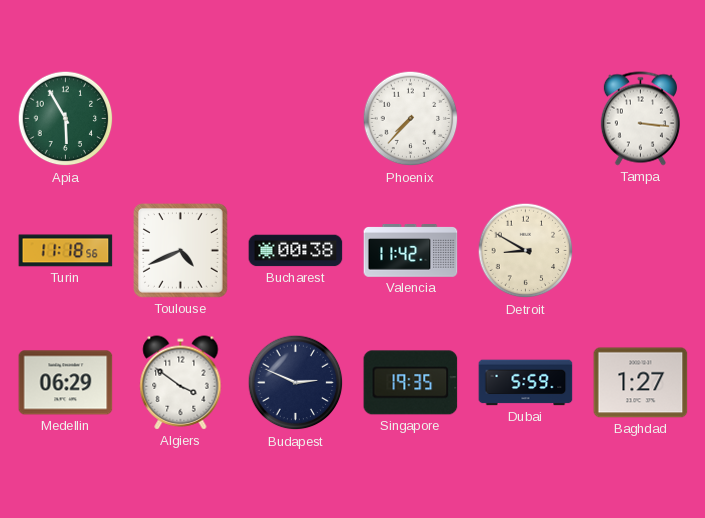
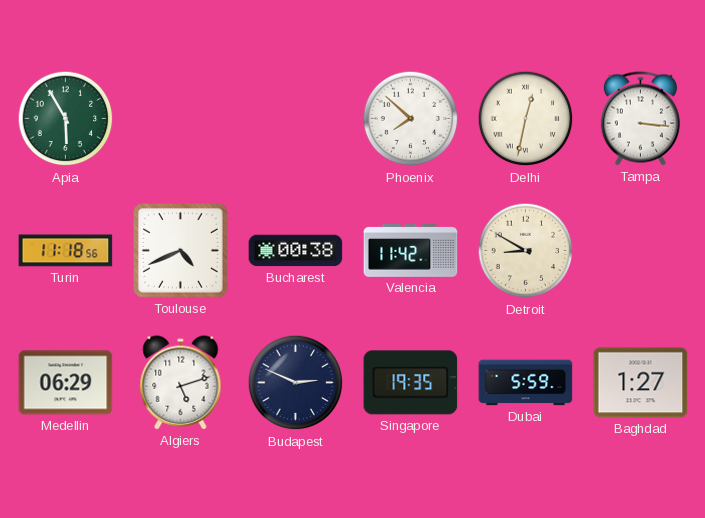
Phoenix: 7:37 -> 7:52 (411, 119)
Delhi: none -> 12:32 (526, 119)
Algiers: 3:51 -> 5:12 (181, 383)
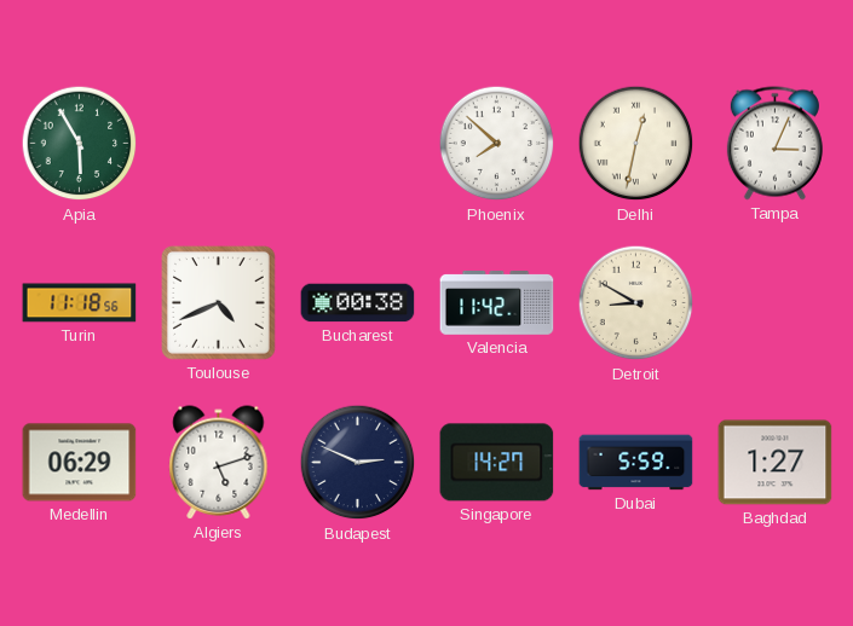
Tampa: 3:16 -> 3:04 (774, 144)
Singapore: 19:35 -> 14:27 (497, 463)
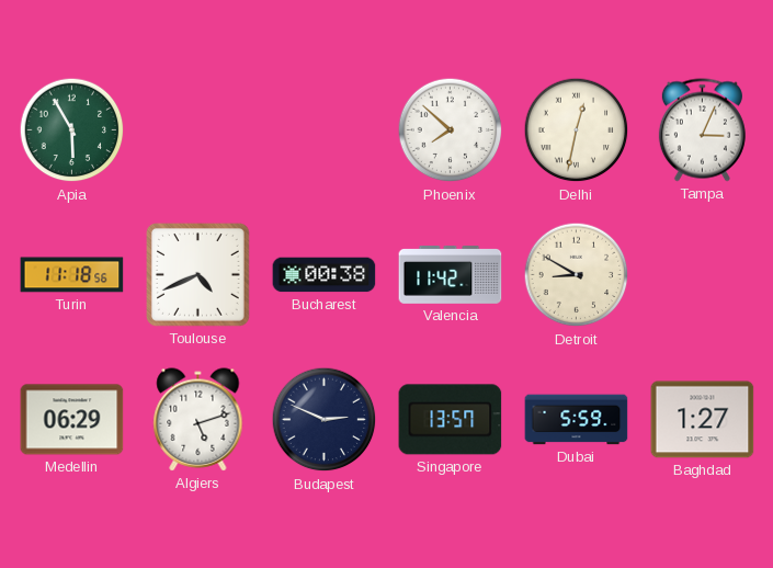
Singapore: 14:27 -> 13:57 (451, 420)
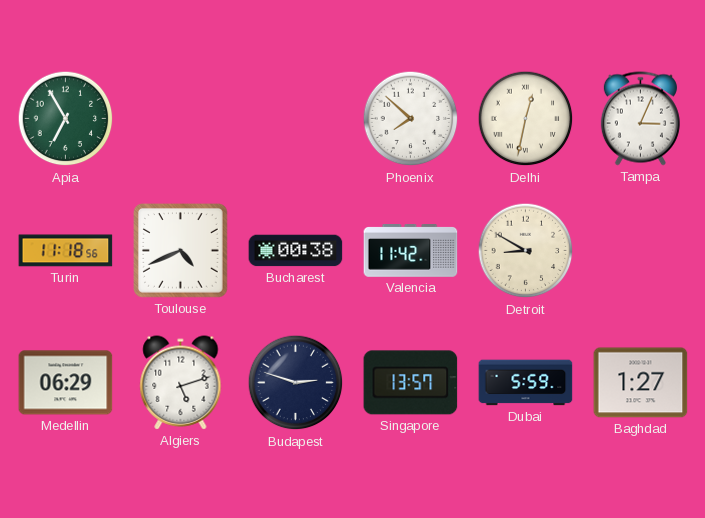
Apia: 5:55 -> 6:55 (66, 119)
Budapest: 2:49 -> 2:48 (296, 383)
